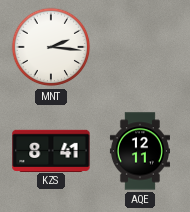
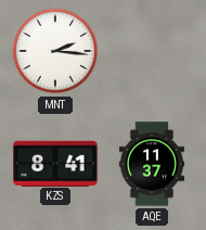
AQE: 12:11 -> 11:37 (152, 164)
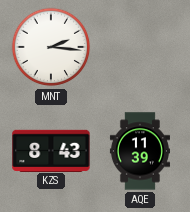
KZS: 8:41 -> 8:43 (51, 150)
AQE: 11:37 -> 11:39 (140, 151)
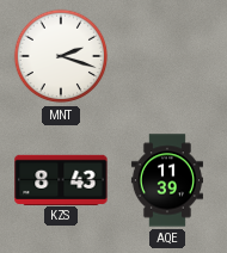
MNT: 2:16 -> 2:18 (61, 56)
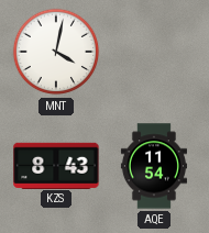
MNT: 2:18 -> 4:02 (56, 52)
AQE: 11:39 -> 11:54 (154, 166)
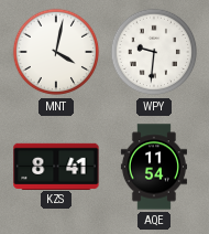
WPY: none -> 9:31 (154, 52)
KZS: 8:43 -> 8:41 (56, 166)
